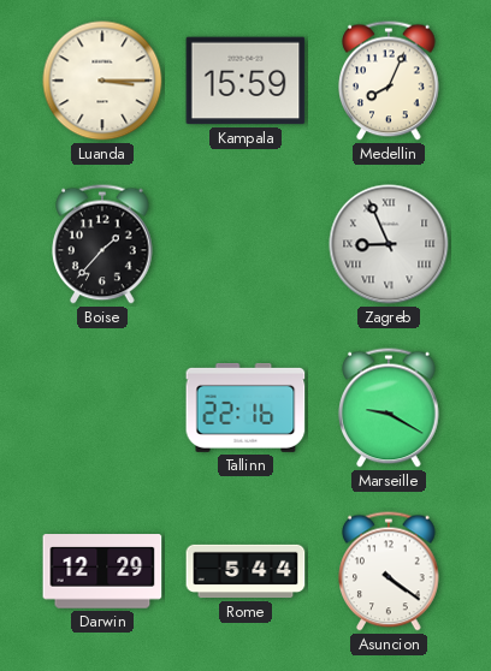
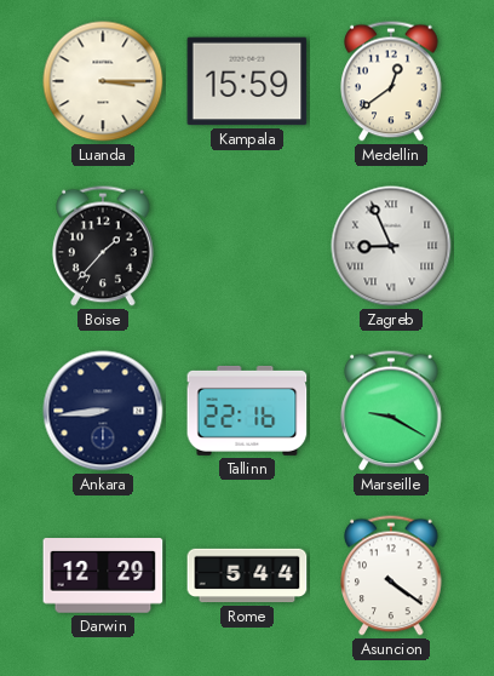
Medellin: 8:04 -> 12:39 (391, 81)
Ankara: none -> 8:44 (103, 411)
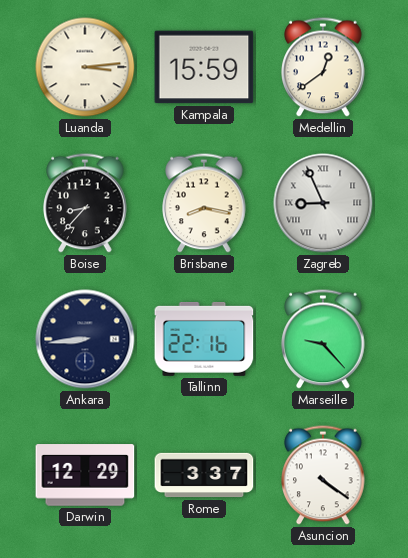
Luanda: 3:15 -> 3:14 (85, 67)
Boise: 1:37 -> 8:37 (85, 203)
Brisbane: none -> 8:17 (204, 203)
Marseille: 9:20 -> 9:23 (323, 339)
Rome: 5:44 -> 3:37 (204, 475)
